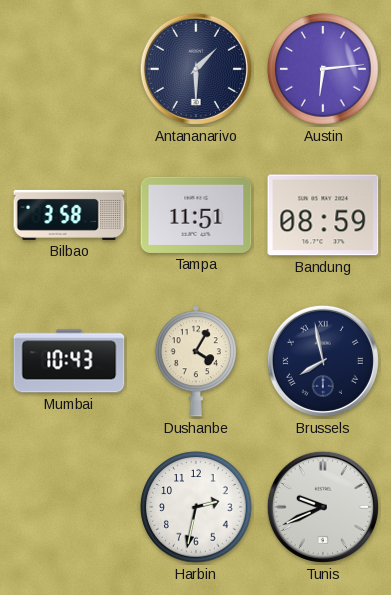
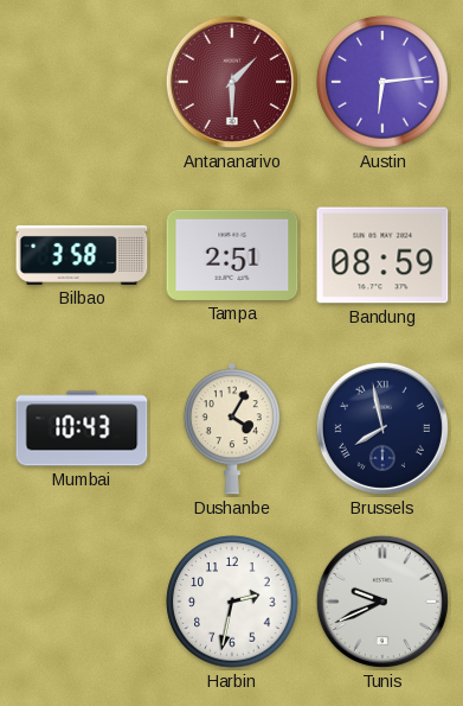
Antananarivo dial: navy -> burgundy (232, 82)
Tampa: 11:51 -> 2:51 (232, 255)
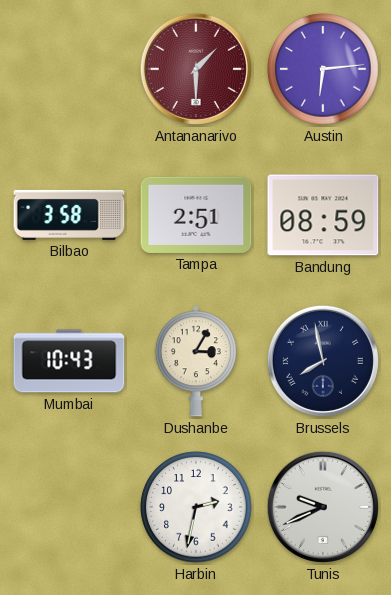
Dushanbe: 4:05 -> 3:05 (196, 361)
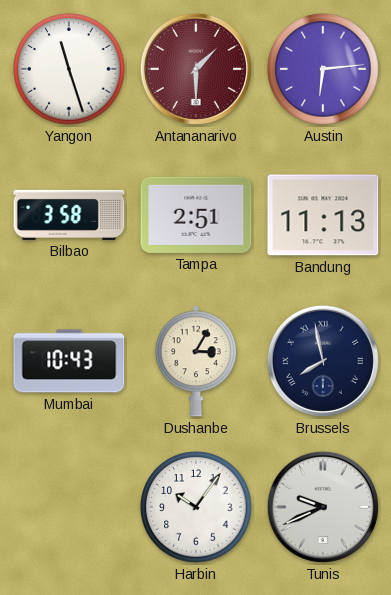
Yangon: none -> 11:27 (69, 69)
Bandung: 08:59 -> 11:13 (323, 215)
Harbin: 2:32 -> 10:06 (196, 507)
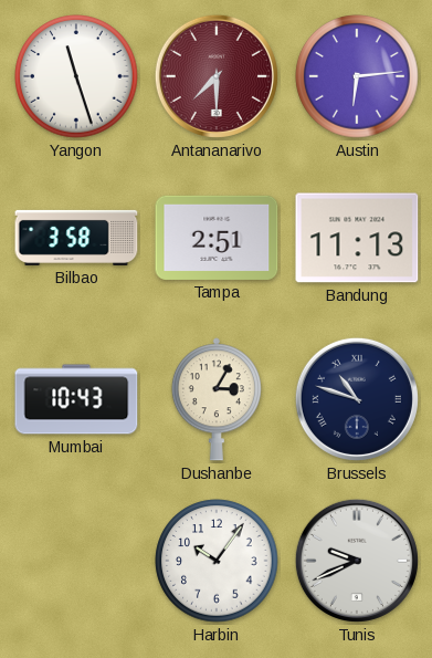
Antananarivo: 1:30 -> 7:30 (217, 76)
Brussels: 7:58 -> 10:48 (357, 399)
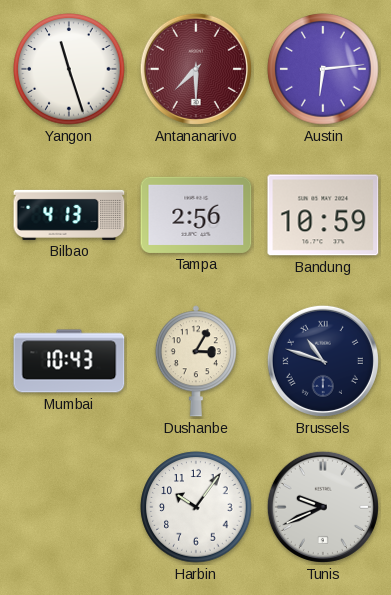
Bilbao: 3:58 -> 4:13 (69, 215)
Tampa: 2:51 -> 2:56 (196, 215)
Bandung: 11:13 -> 10:59 (323, 215)
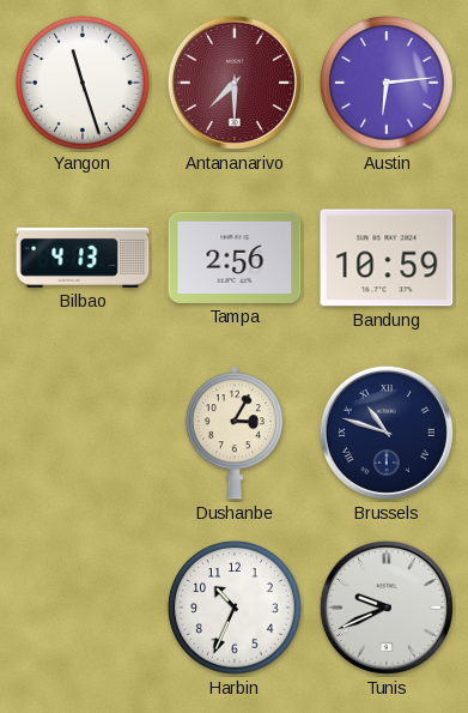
Mumbai: 10:43 -> none (69, 361)
Harbin: 10:06 -> 10:34 (235, 608)
